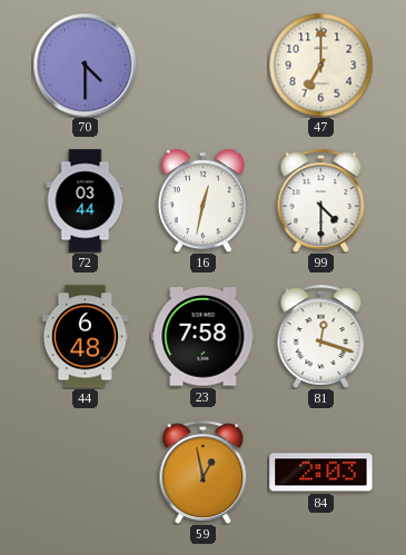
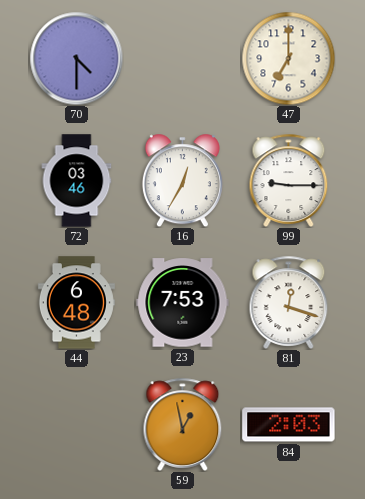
72: 03:44 -> 03:46 (77, 181)
16: 12:32 -> 12:35 (182, 180)
99: 4:30 -> 9:15 (289, 180)
23: 7:58 -> 7:53 (183, 303)
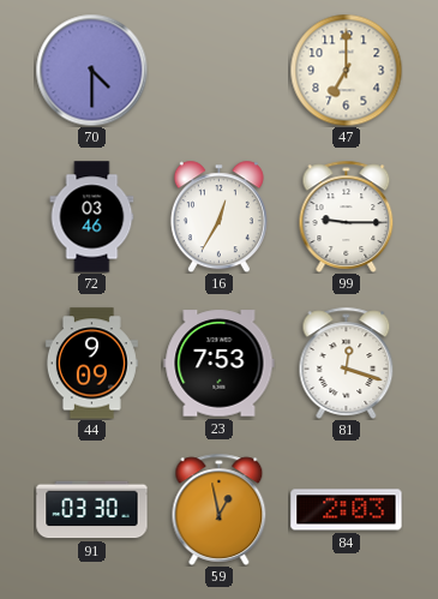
44: 6:48 -> 9:09 (91, 364)
91: none -> 03:30 (92, 510)
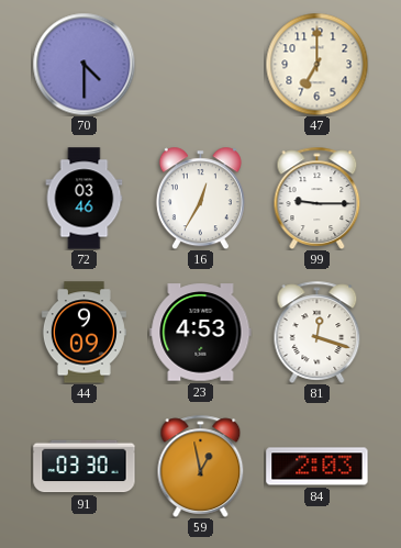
23: 7:53 -> 4:53 (201, 333)
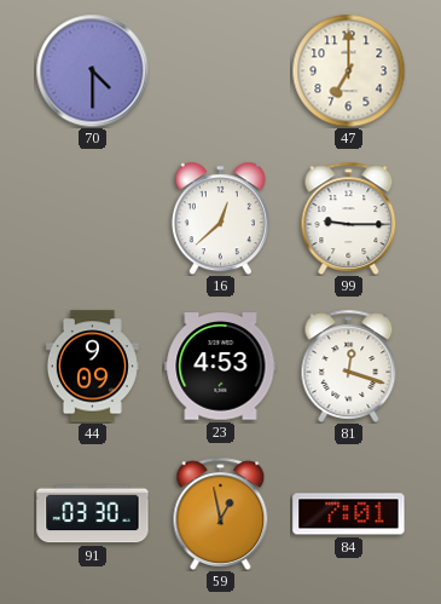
72: 03:46 -> none (85, 199)
16: 12:35 -> 12:38 (220, 218)
84: 2:03 -> 7:01 (349, 514)
